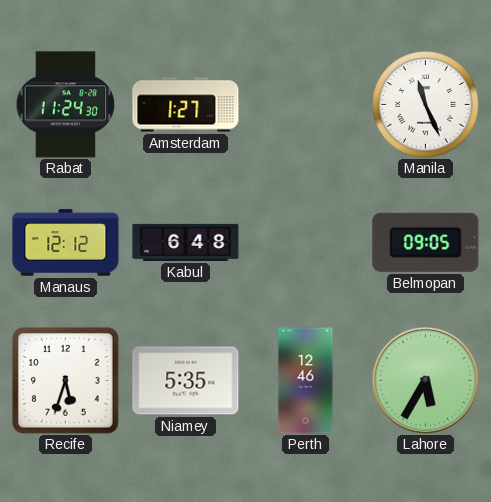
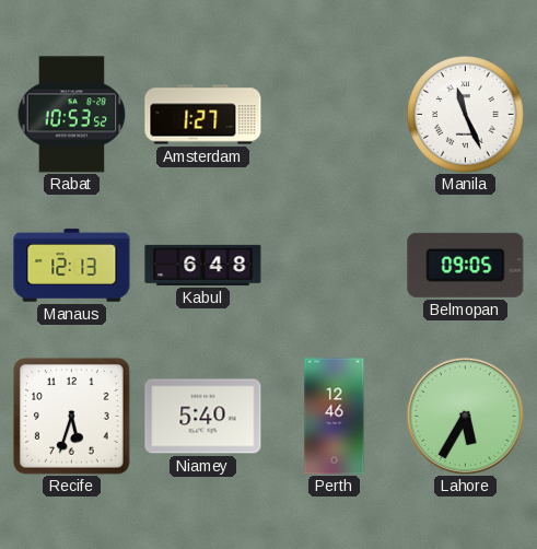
Rabat: 11:24 -> 10:53 (72, 115)
Manaus: 12:12 -> 12:13 (72, 266)
Niamey: 5:35 -> 5:40 (203, 417)
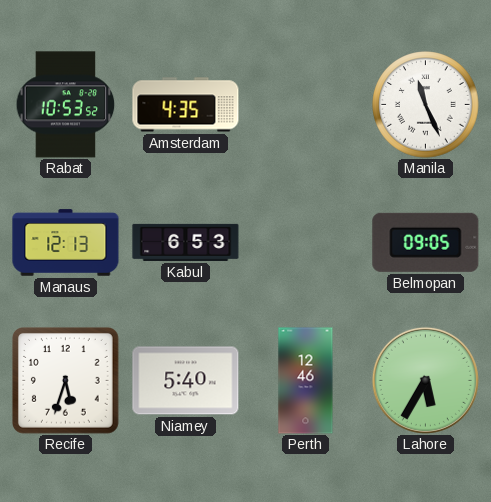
Amsterdam: 1:27 -> 4:35 (186, 105)
Kabul: 6:48 -> 6:53 (186, 242)
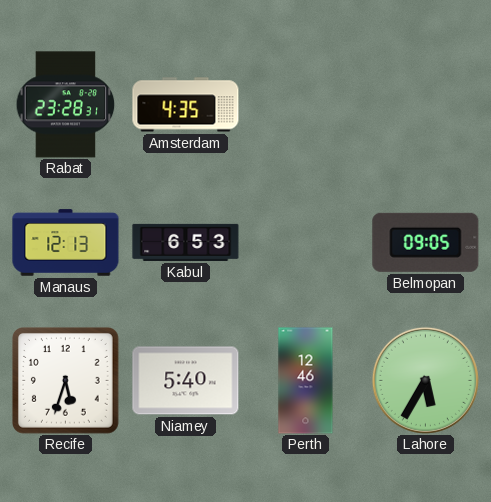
Rabat: 10:53 -> 23:28 (66, 105)
Manila: 11:26 -> none (426, 105)
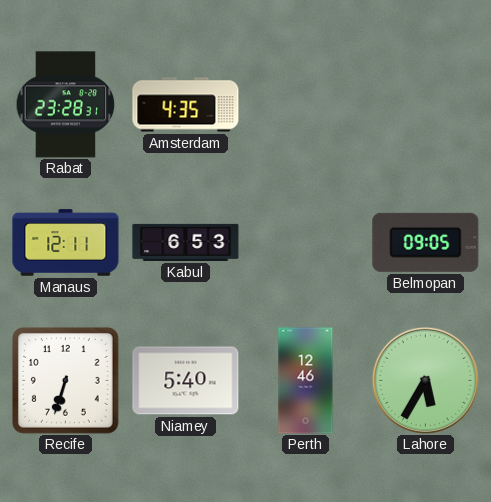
Manaus: 12:13 -> 12:11 (66, 243)
Recife: 5:33 -> 6:33 (65, 380)
